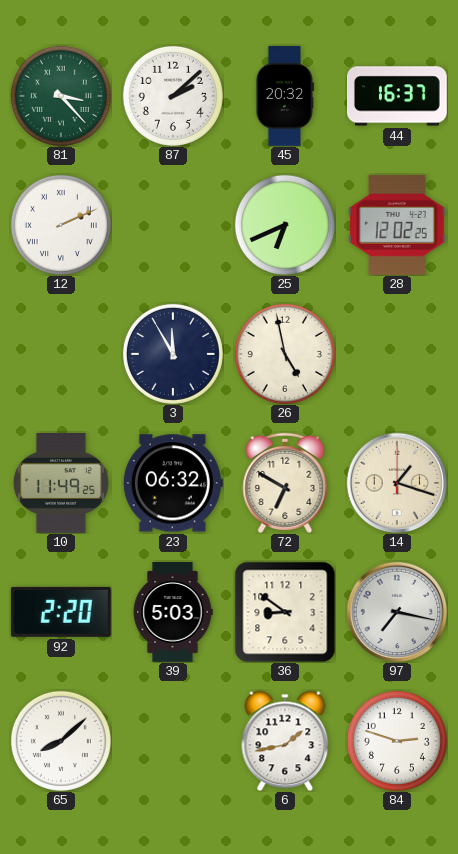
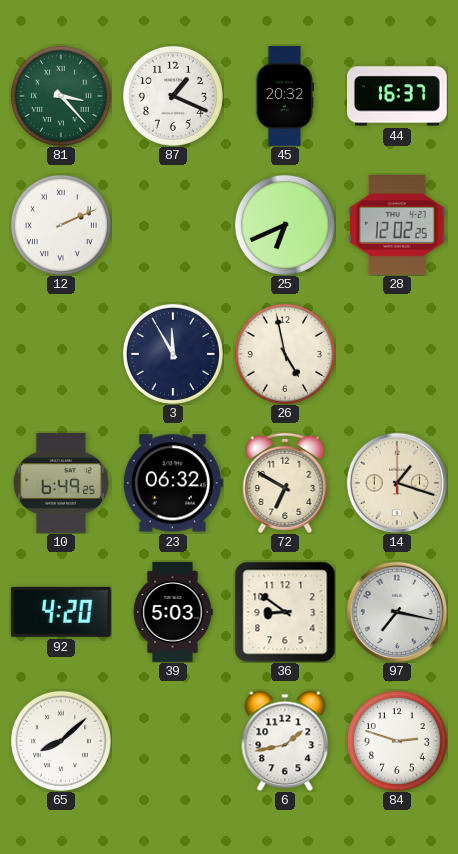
87: 2:08 -> 1:19 (173, 96)
10: 11:49 -> 6:49 (61, 484)
92: 2:20 -> 4:20 (61, 612)
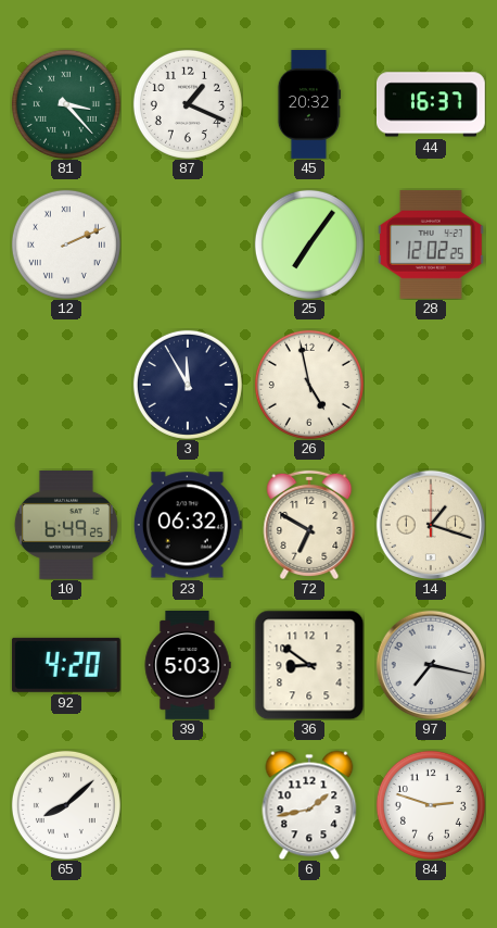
25: 6:41 -> 7:06 (309, 244)
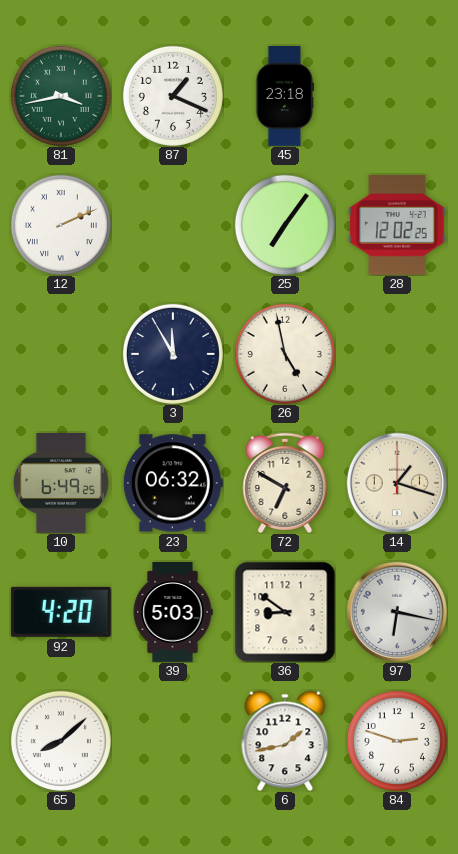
81: 3:23 -> 3:43 (61, 96)
45: 20:32 -> 23:18 (285, 97)
44: 16:37 -> none (432, 104)
97: 7:17 -> 6:17 (397, 612)
